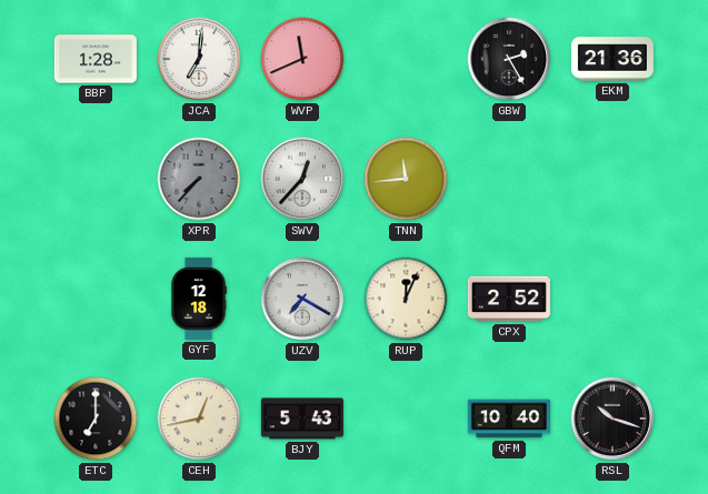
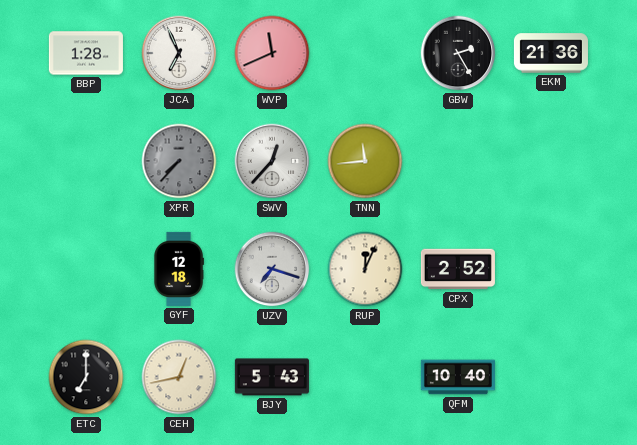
JCA: 7:01 -> 6:56 (179, 53)
UZV: 7:20 -> 7:18 (272, 269)
RSL: 10:18 -> none (612, 419)
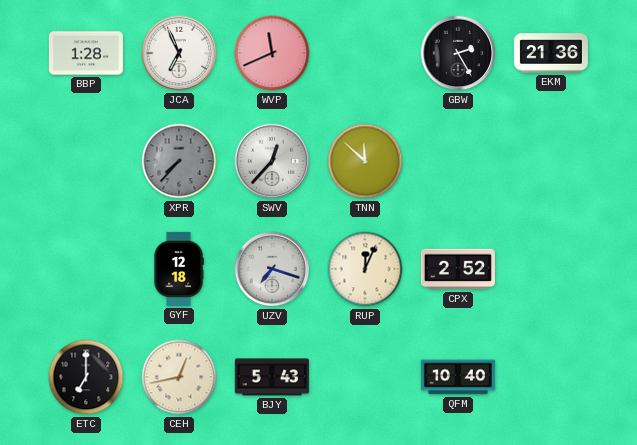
TNN: 11:44 -> 11:52 (365, 161)
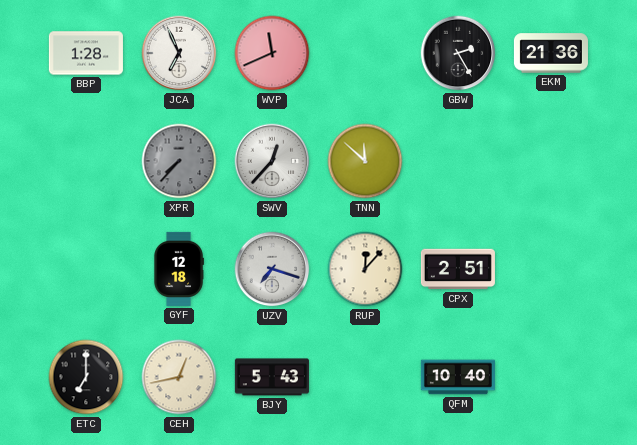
RUP: 12:04 -> 12:07 (365, 269)
CPX: 2:52 -> 2:51 (458, 269)
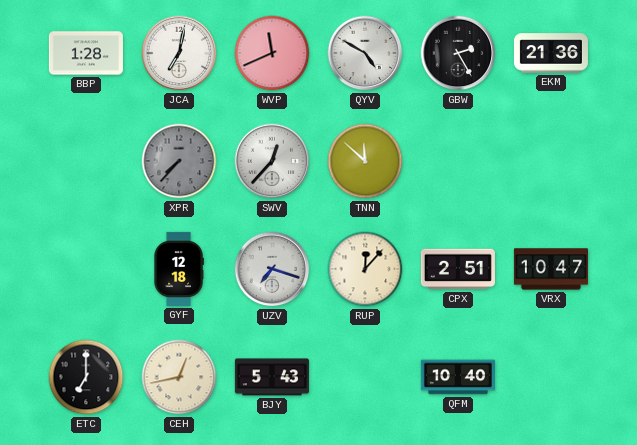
JCA: 6:56 -> 7:02 (179, 53)
QYV: none -> 4:50 (365, 53)
VRX: none -> 10:47 (551, 269)
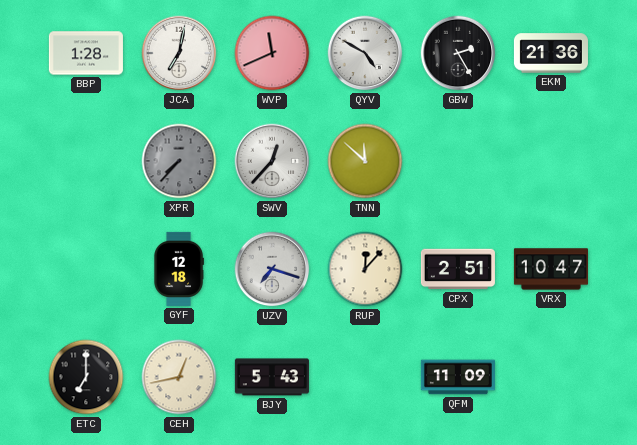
QFM: 10:40 -> 11:09 (458, 377)
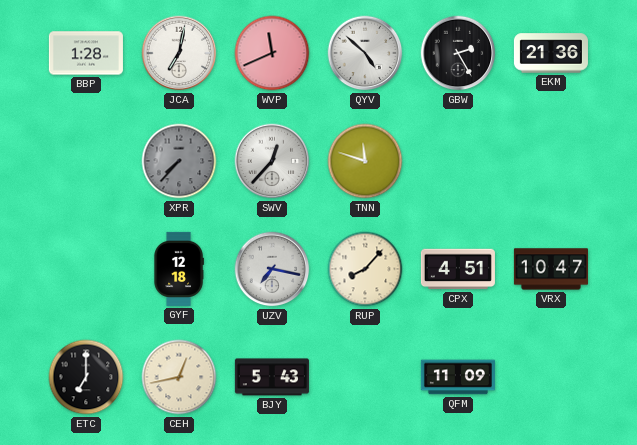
QYV: 4:50 -> 4:52 (365, 53)
TNN: 11:52 -> 11:48 (365, 161)
UZV: 7:18 -> 7:17 (272, 269)
RUP: 12:07 -> 8:07 (365, 269)
CPX: 2:51 -> 4:51 (458, 269)
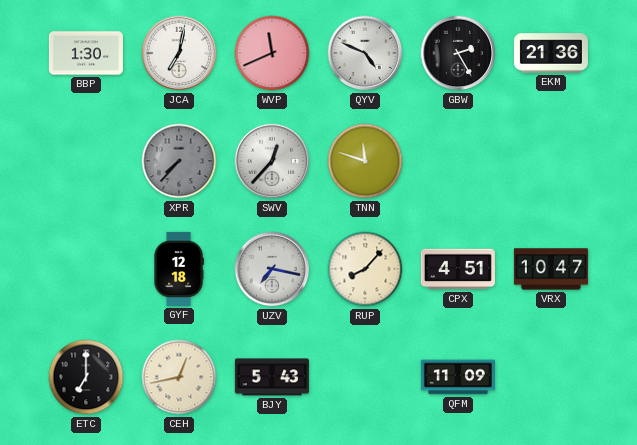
BBP: 1:28 -> 1:30 (86, 53)
QYV: 4:52 -> 4:49 (365, 53)
